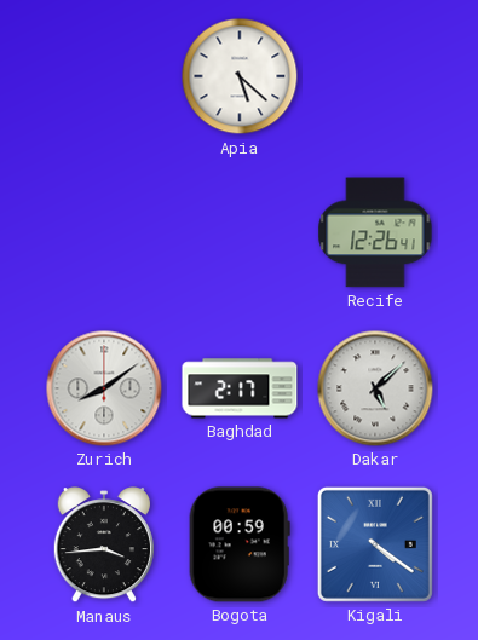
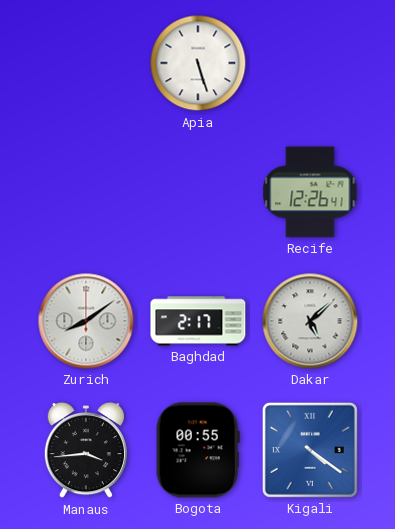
Apia: 5:22 -> 5:27 (198, 63)
Bogota: 00:59 -> 00:55 (198, 450)
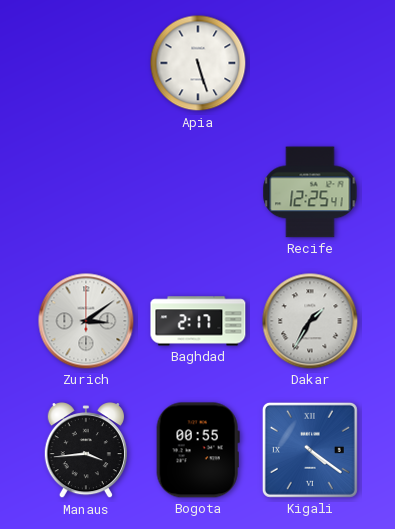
Recife: 12:26 -> 12:25 (310, 192)
Zurich: 8:09 -> 3:09 (86, 321)
Dakar: 5:08 -> 1:35 (310, 321)
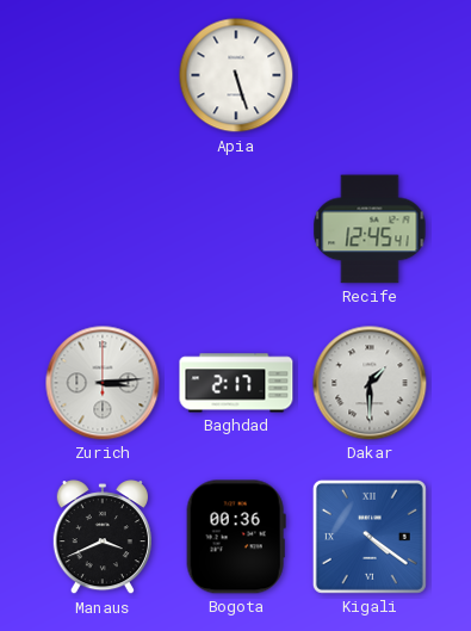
Recife: 12:25 -> 12:45 (370, 229)
Zurich: 3:09 -> 3:14 (103, 383)
Dakar: 1:35 -> 1:30 (370, 383)
Manaus: 3:44 -> 3:41 (103, 538)
Bogota: 00:55 -> 00:36 (236, 537)
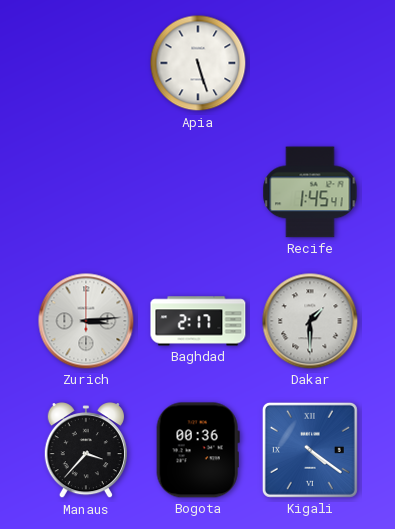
Recife: 12:45 -> 1:45 (310, 192)
Manaus: 3:41 -> 3:37 (86, 451)
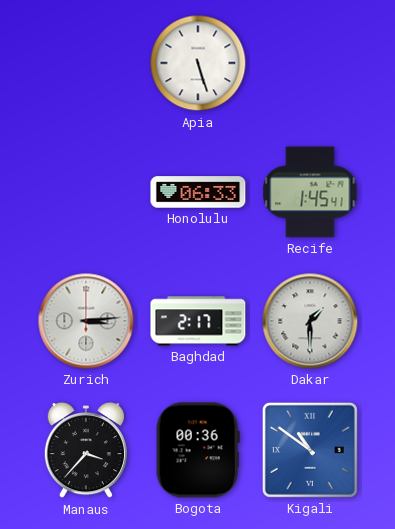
Honolulu: none -> 06:33 (198, 192)
Kigali: 4:21 -> 10:51 (310, 450)
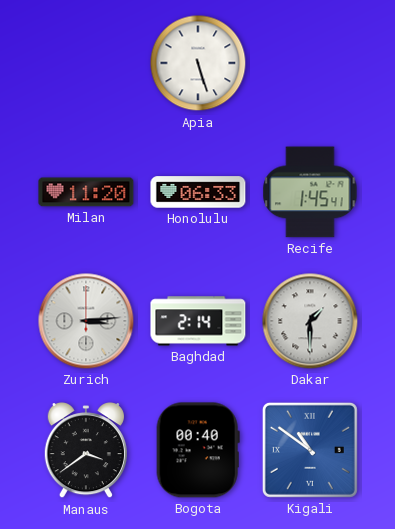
Milan: none -> 11:20 (86, 192)
Baghdad: 2:17 -> 2:14 (198, 321)
Manaus: 3:37 -> 3:39 (86, 451)
Bogota: 00:36 -> 00:40 (198, 450)
